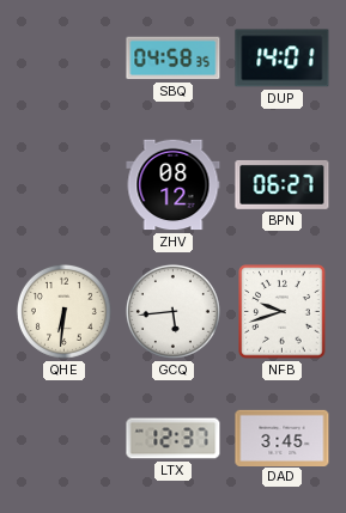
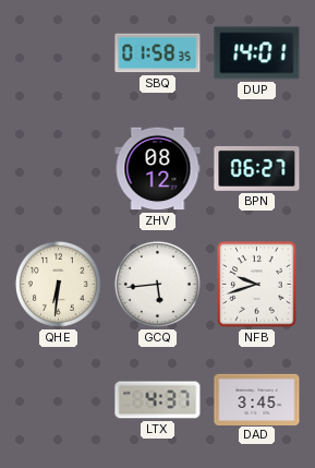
SBQ: 04:58 -> 01:58 (158, 53)
LTX: 12:37 -> 4:37 (158, 400)
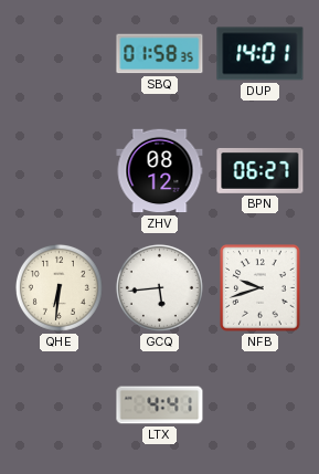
LTX: 4:37 -> 4:41 (160, 405)
DAD: 3:45 -> none (257, 399)
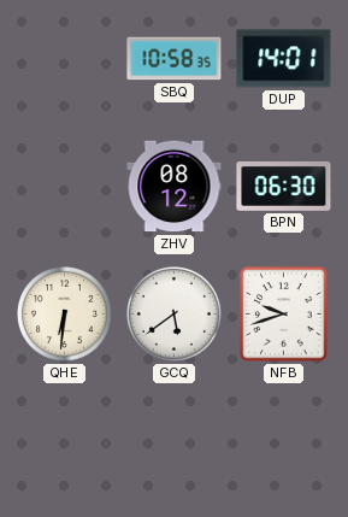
SBQ: 01:58 -> 10:58 (175, 59)
BPN: 06:27 -> 06:30 (284, 186)
GCQ: 5:44 -> 5:39 (173, 313)
LTX: 4:41 -> none (160, 405)
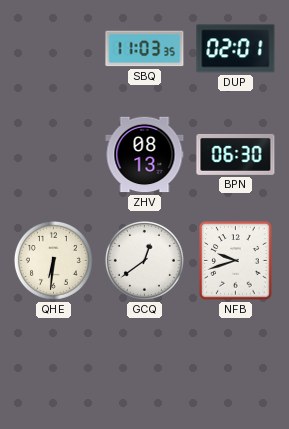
SBQ: 10:58 -> 11:03 (145, 49)
DUP: 14:01 -> 02:01 (236, 49)
ZHV: 08:12 -> 08:13 (145, 155)
GCQ: 5:39 -> 12:39 (144, 260)
